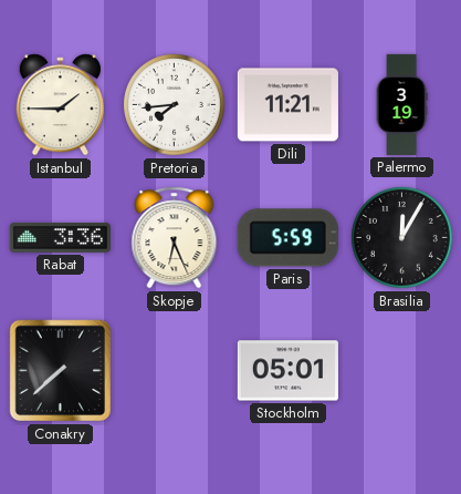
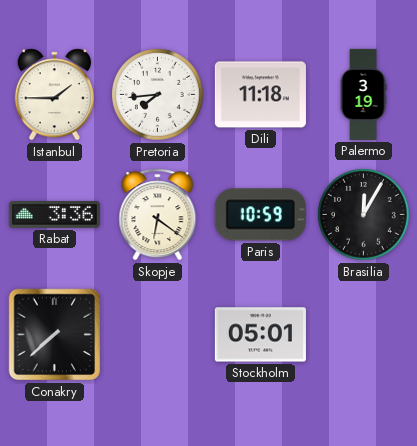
Dili: 11:21 -> 11:18 (260, 95)
Skopje: 6:26 -> 6:21 (158, 215)
Paris: 5:59 -> 10:59 (260, 215)
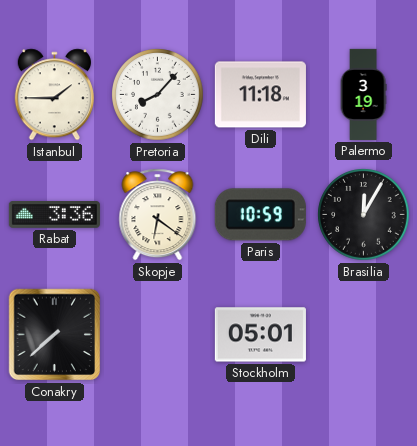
Pretoria: 7:44 -> 8:07 (158, 95)
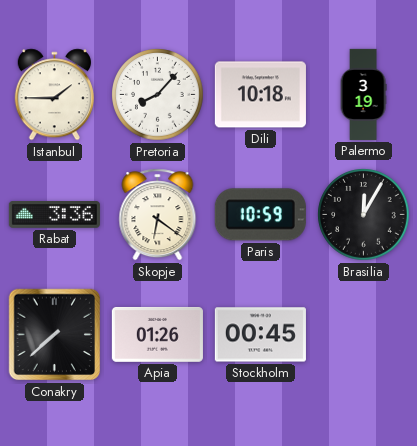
Dili: 11:18 -> 10:18 (260, 95)
Apia: none -> 01:26 (157, 334)
Stockholm: 05:01 -> 00:45 (260, 335)
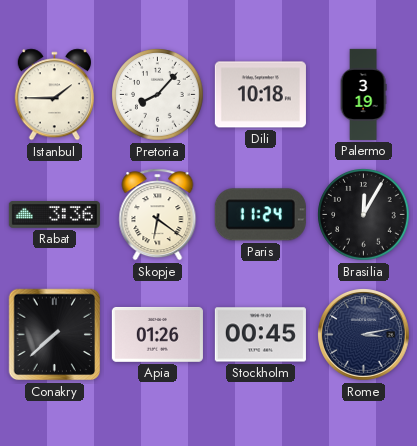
Paris: 10:59 -> 11:24 (260, 215)
Rome: none -> 3:13 (364, 335)
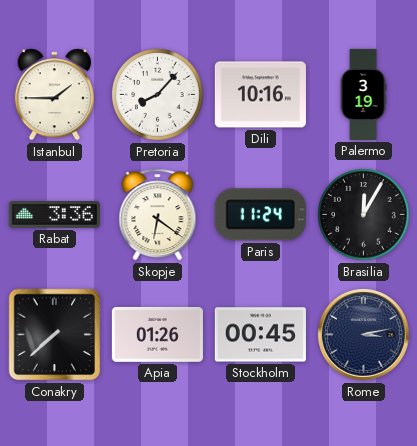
Dili: 10:18 -> 10:16 (260, 95)
